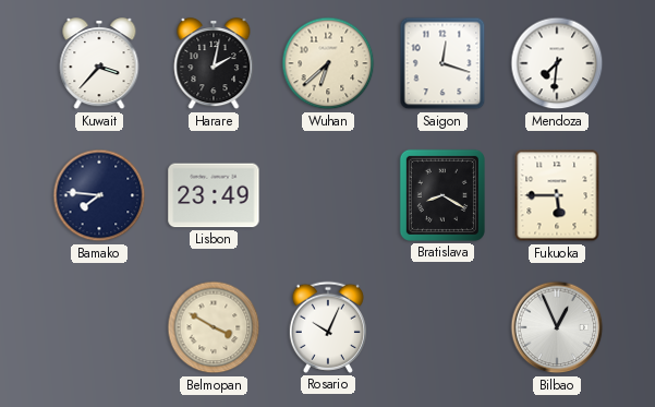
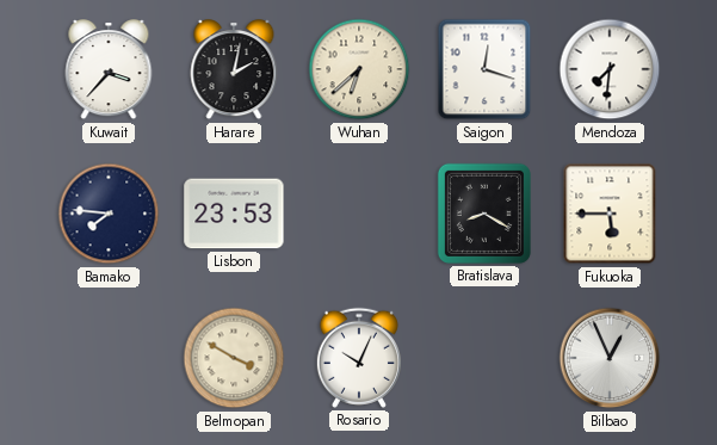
Lisbon: 23:49 -> 23:53 (234, 214)
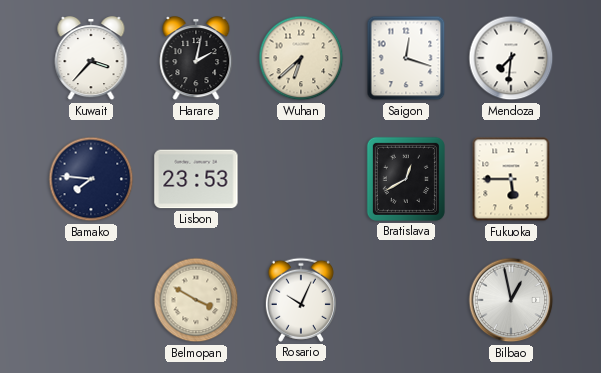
Bratislava: 8:20 -> 12:40 (406, 179)
Bilbao: 12:56 -> 12:58 (511, 300)
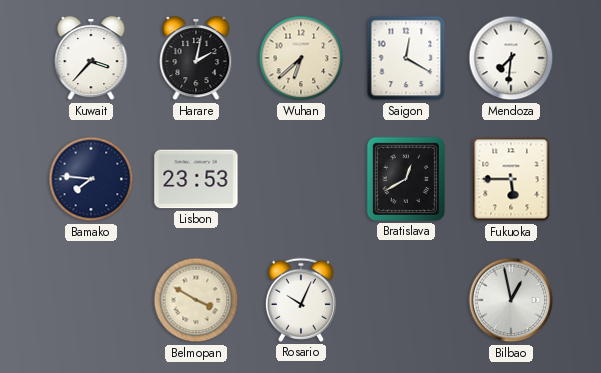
Saigon: 12:18 -> 12:20 (406, 58)
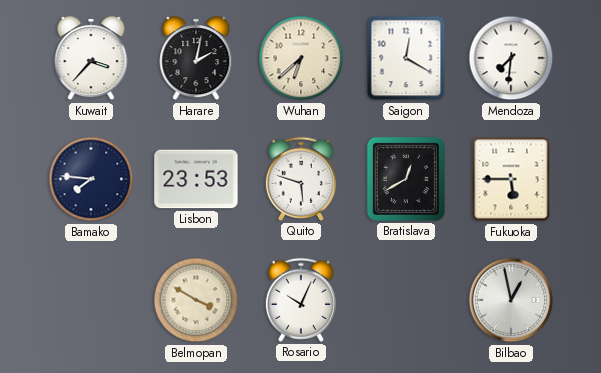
Quito: none -> 5:48 (301, 179)
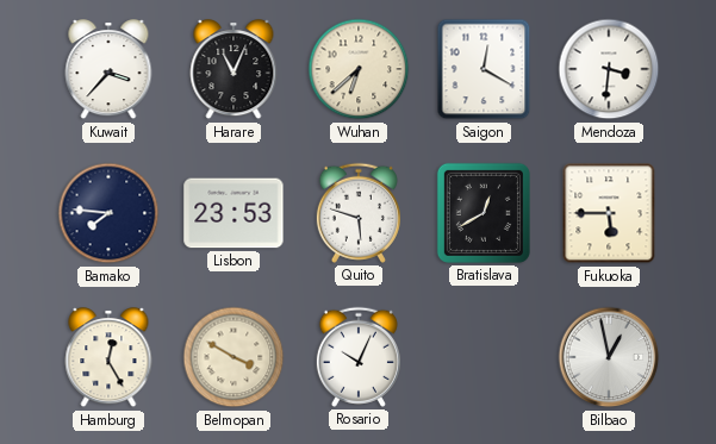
Harare: 2:02 -> 11:04 (234, 70)
Mendoza: 7:31 -> 3:31 (609, 69)
Hamburg: none -> 12:25 (108, 358)
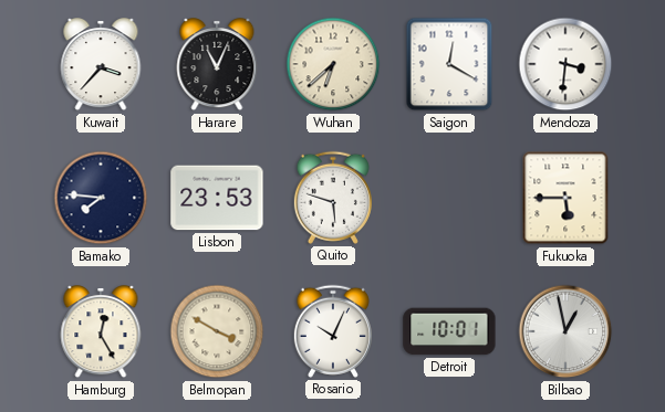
Bratislava: 12:40 -> none (484, 213)
Detroit: none -> 10:01 (449, 331)
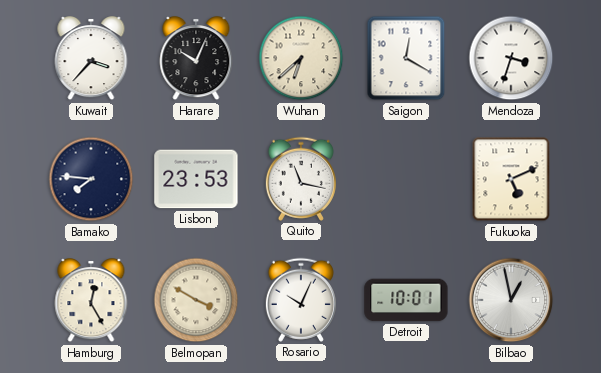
Harare: 11:04 -> 10:04 (196, 59)
Mendoza: 3:31 -> 3:33 (511, 58)
Quito: 5:48 -> 11:17 (301, 179)
Fukuoka: 5:45 -> 5:11 (511, 179)
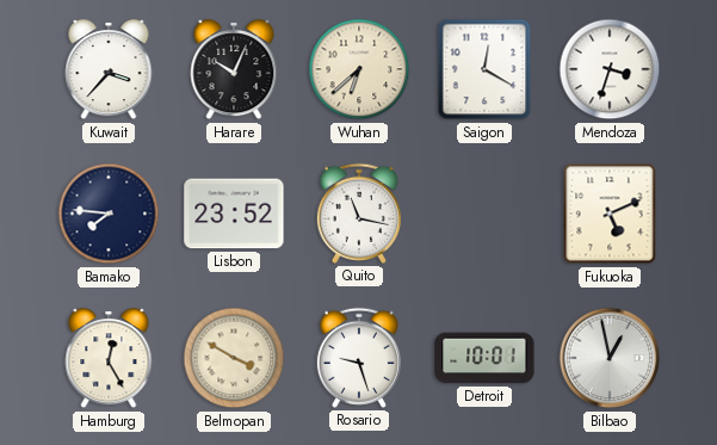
Lisbon: 23:53 -> 23:52 (234, 214)
Rosario: 10:04 -> 9:27 (359, 358)
